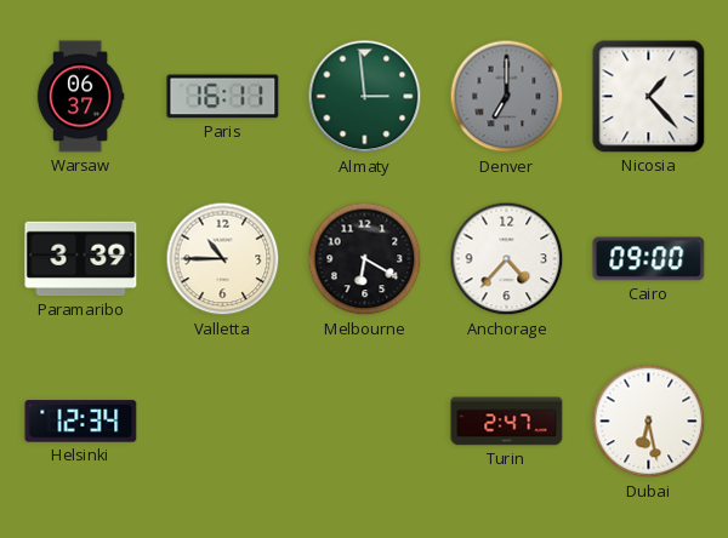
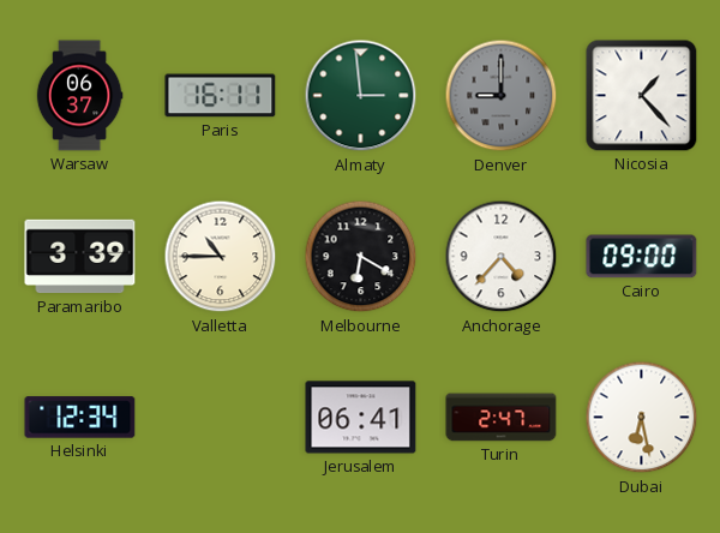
Denver: 7:00 -> 9:00 (502, 96)
Jerusalem: none -> 06:41 (361, 418)
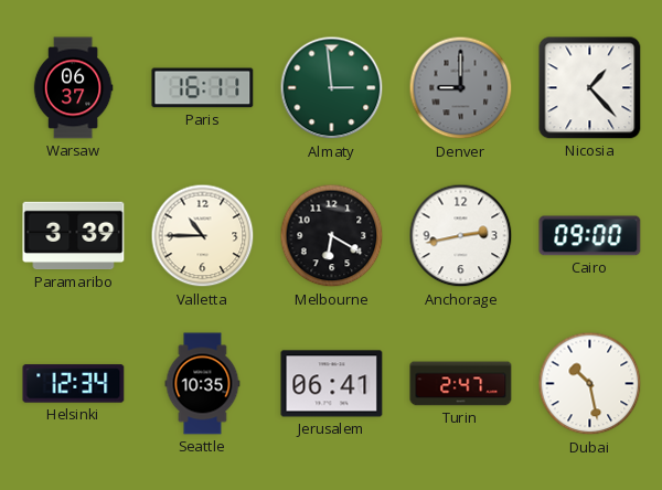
Anchorage: 4:37 -> 2:43 (461, 236)
Seattle: none -> 10:35 (203, 384)
Dubai: 6:28 -> 10:28 (590, 384)
